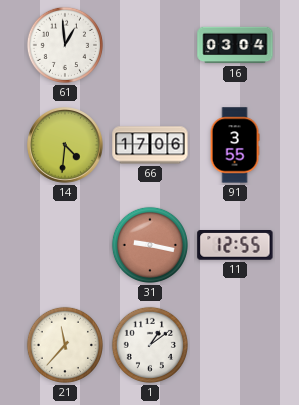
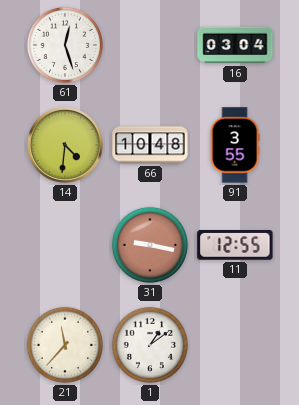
61: 12:59 -> 12:27 (65, 45)
66: 17:06 -> 10:48 (150, 145)
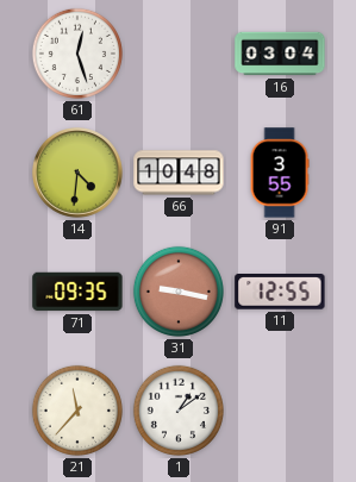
71: none -> 09:35 (77, 292)
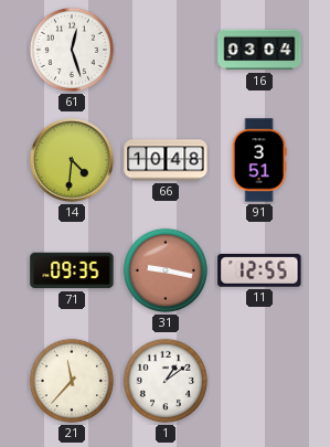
91: 3:55 -> 3:51 (259, 160)
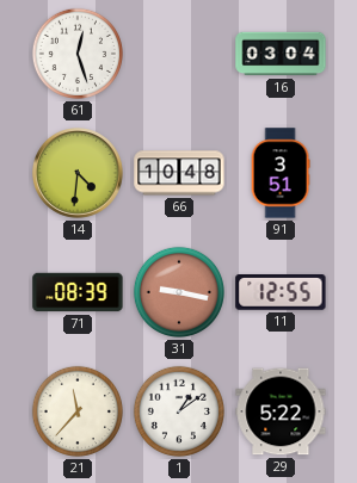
71: 09:35 -> 08:39 (78, 292)
29: none -> 5:22 (281, 411)
